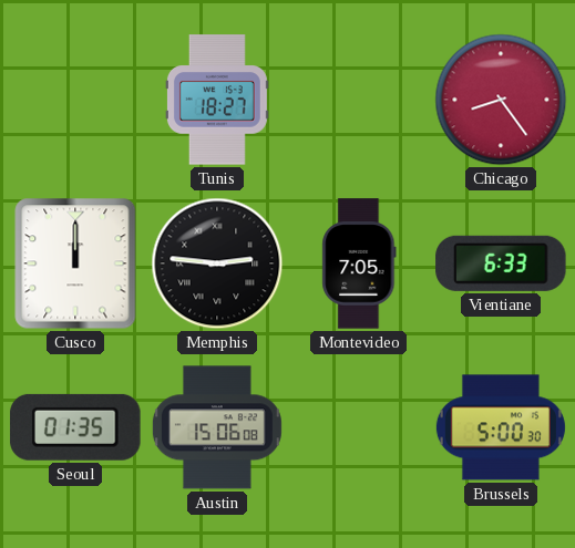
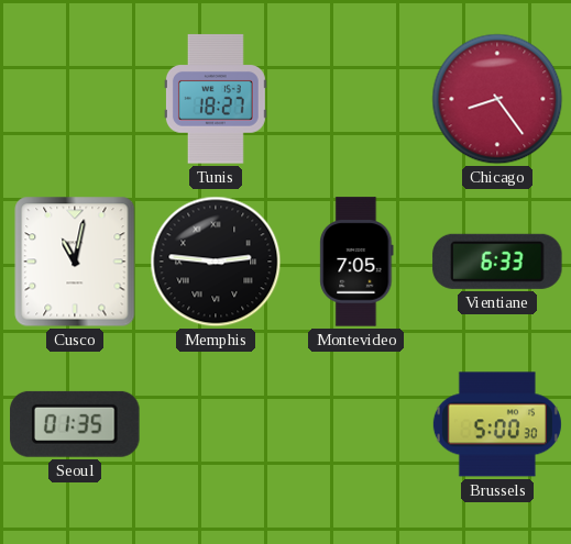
Cusco: 12:00 -> 11:02 (75, 262)
Austin: 15:06 -> none (217, 427)
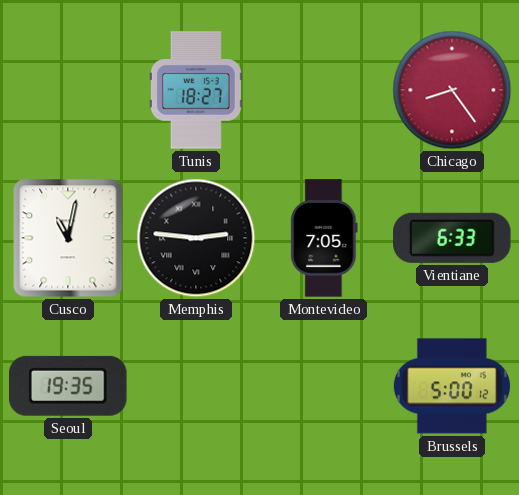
Seoul: 01:35 -> 19:35 (68, 386)
Brussels: 5:00:30 -> 5:00:12 (452, 386)
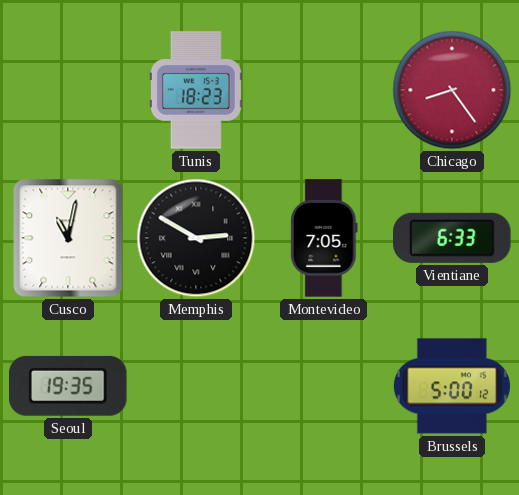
Tunis: 18:27 -> 18:23 (196, 90)
Memphis: 2:46 -> 2:50 (196, 238)
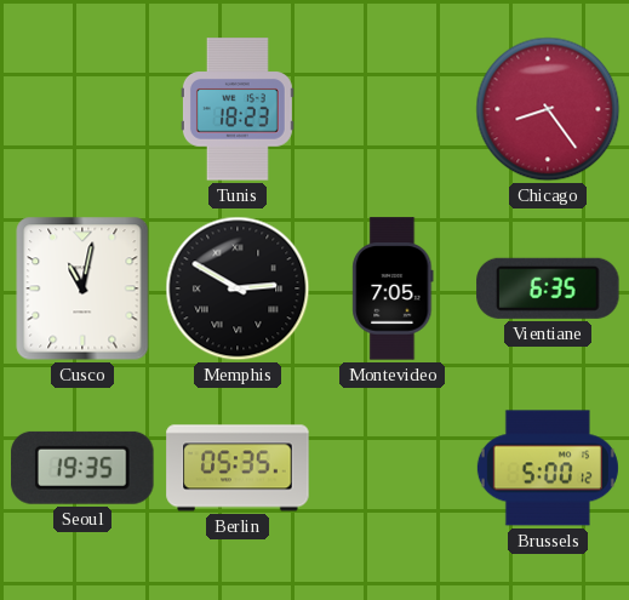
Vientiane: 6:33 -> 6:35 (548, 288)
Berlin: none -> 05:35 (238, 468)
